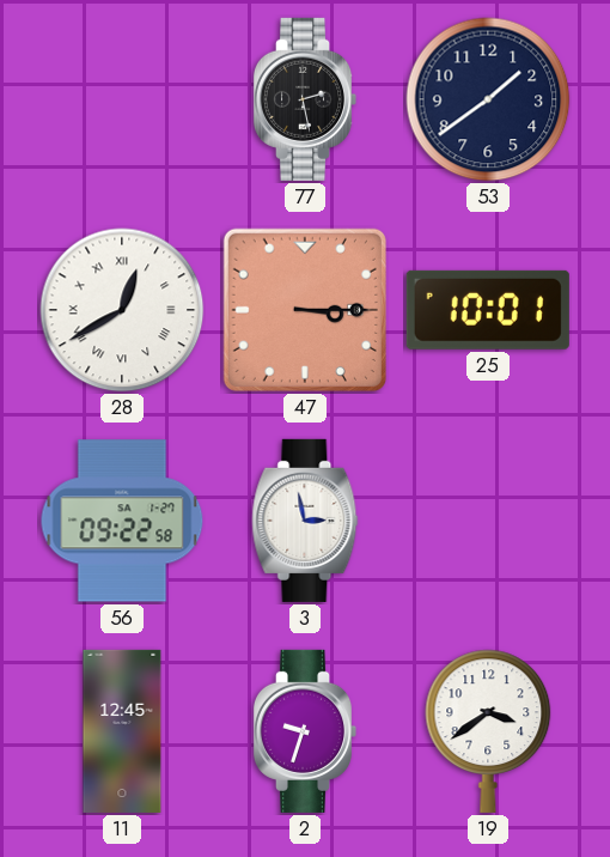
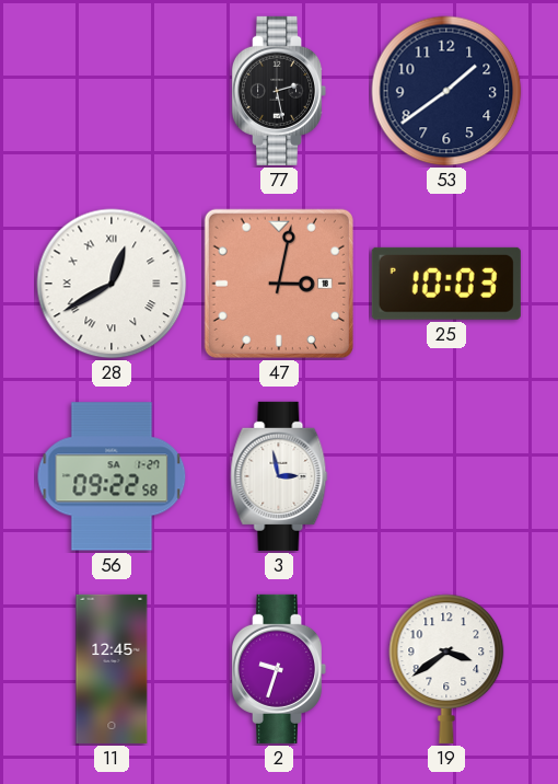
47: 3:15 -> 3:02 (279, 284)
25: 10:01 -> 10:03 (446, 284)
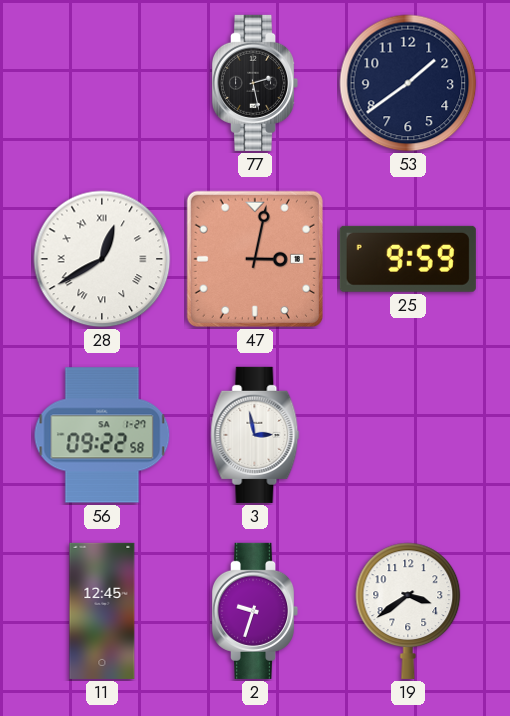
25: 10:03 -> 9:59 (408, 259)
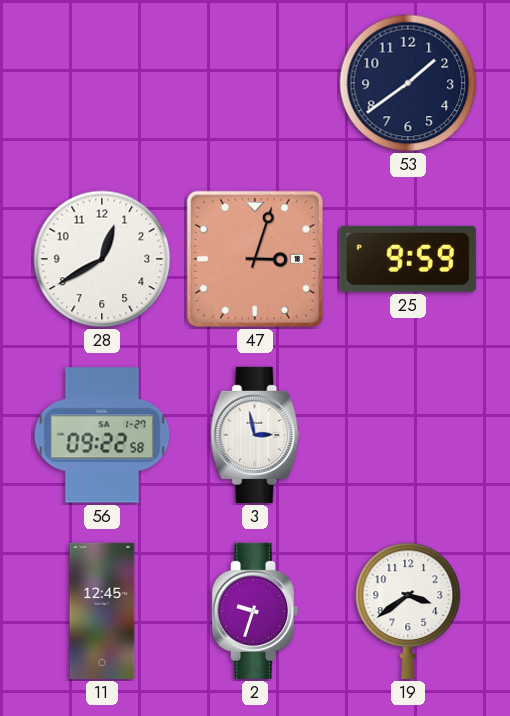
77: 2:28 -> none (255, 83)
28 numerals: Roman -> Arabic (102, 259)
47: 3:02 -> 3:03 (255, 259)
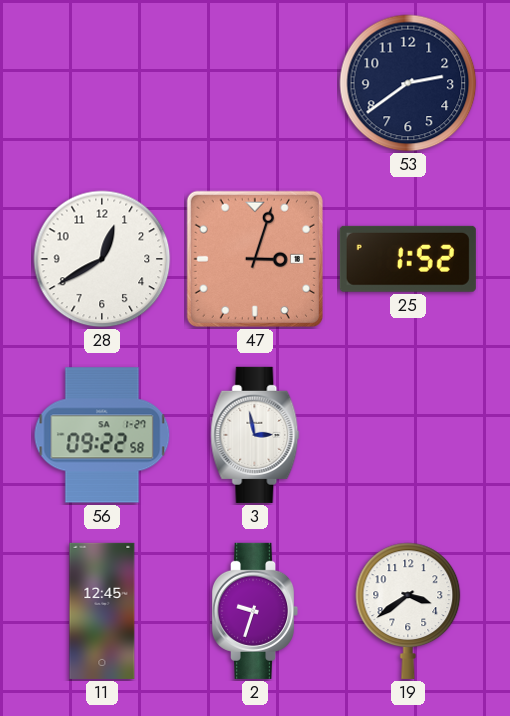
53: 1:39 -> 2:39 (408, 83)
25: 9:59 -> 1:52 (408, 259)
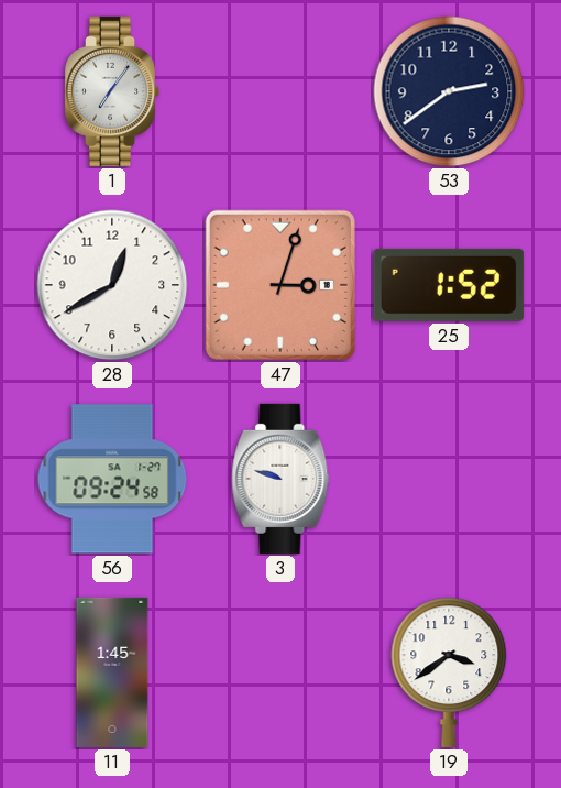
1: none -> 7:06 (112, 91)
56: 09:22 -> 09:24 (112, 479)
3: 2:58 -> 9:48 (280, 479)
11: 12:45 -> 1:45 (112, 672)
2: 9:33 -> none (255, 611)
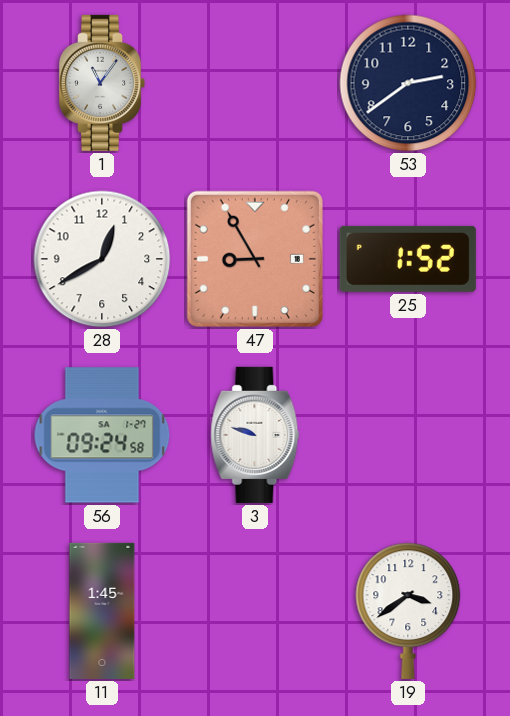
1: 7:06 -> 11:06 (102, 83)
47: 3:03 -> 8:55 (255, 259)
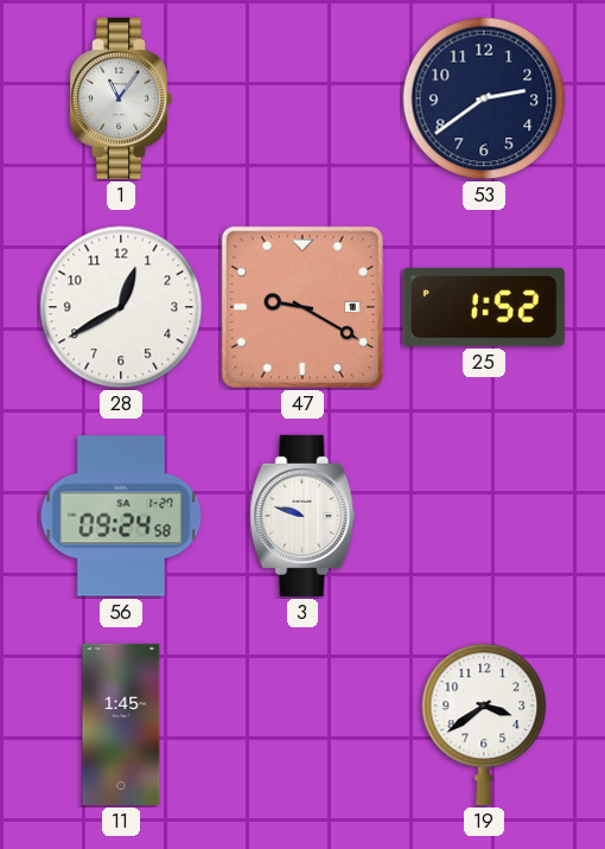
47: 8:55 -> 9:20 (302, 307)
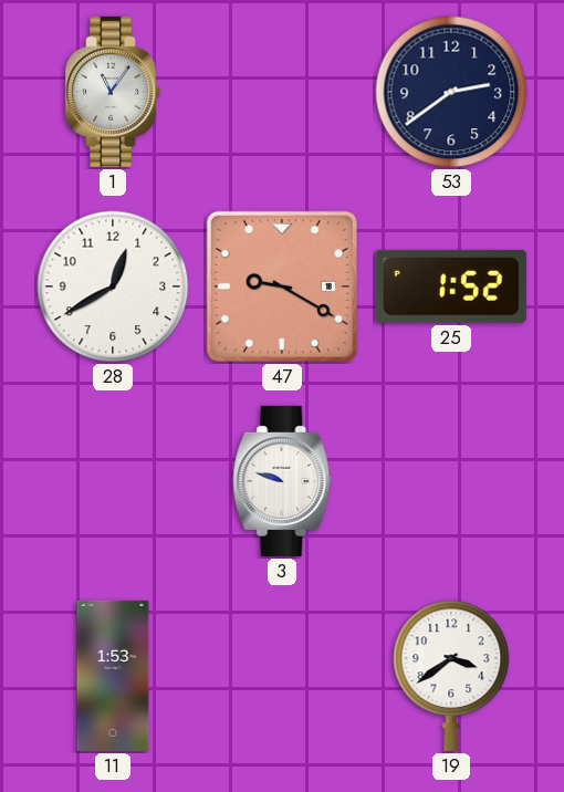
56: 09:24 -> none (121, 516)
11: 1:45 -> 1:53 (113, 676)
